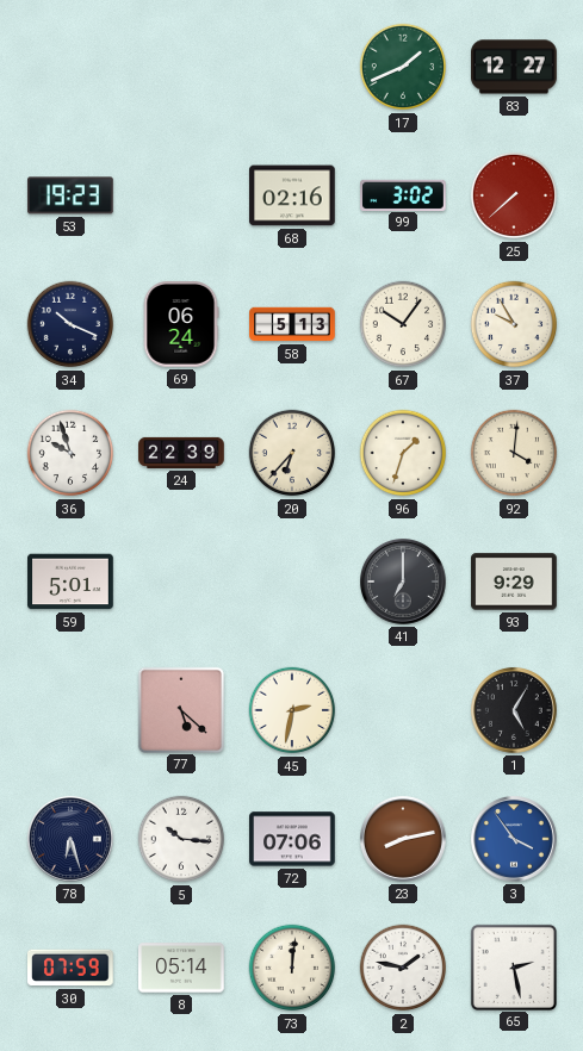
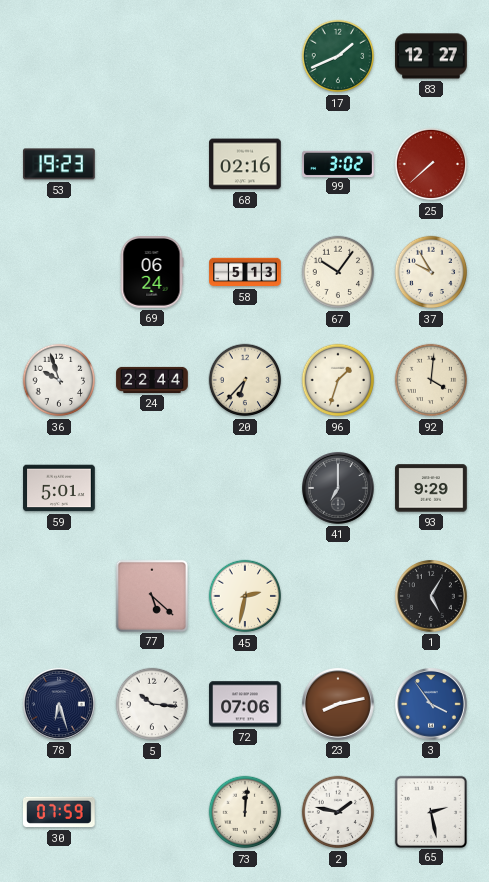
34: 10:19 -> none (70, 324)
24: 22:39 -> 22:44 (152, 380)
8: 05:14 -> none (181, 968)
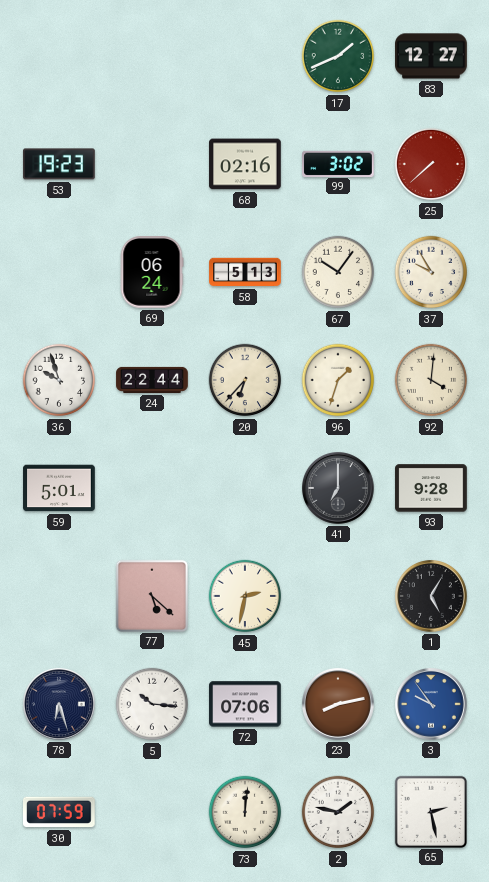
93: 9:29 -> 9:28 (431, 488)
3: 3:54 -> 9:54 (432, 705)
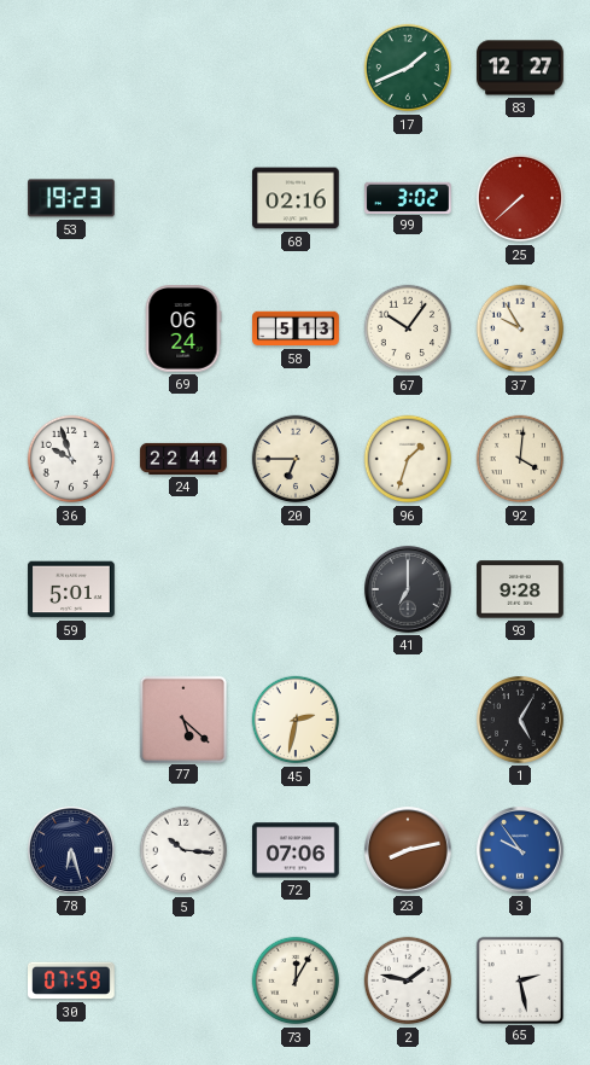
20: 6:37 -> 6:45 (296, 459)
73: 12:01 -> 12:05 (296, 980)
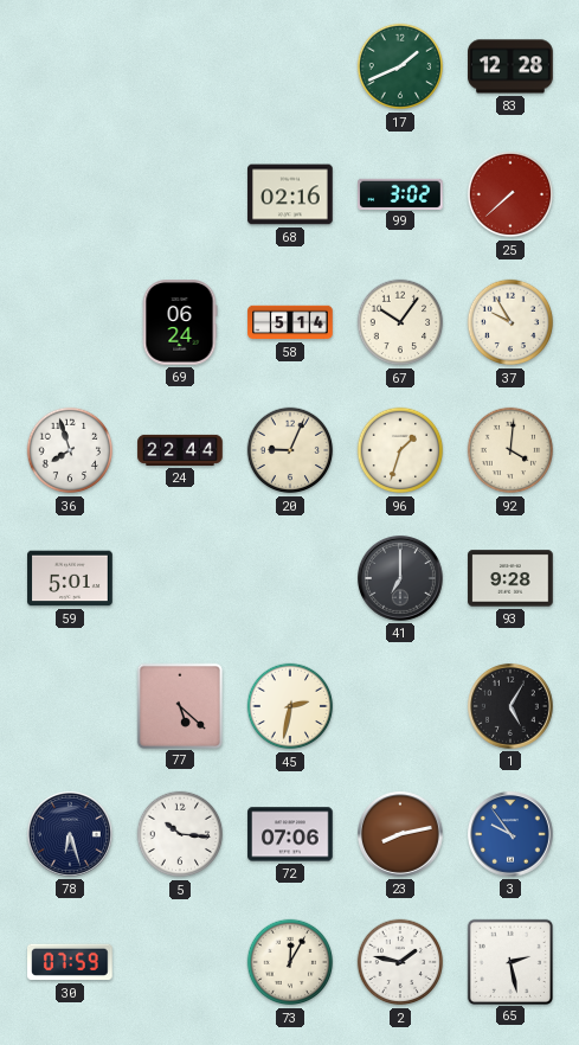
83: 12:27 -> 12:28 (510, 66)
53: 19:23 -> none (72, 198)
58: 5:13 -> 5:14 (290, 322)
36: 9:57 -> 7:57 (70, 450)
20: 6:45 -> 9:04 (290, 450)
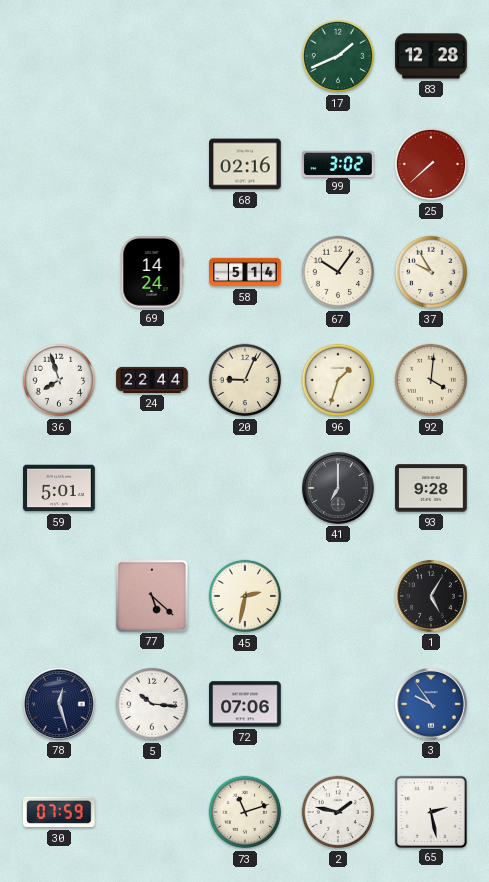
69: 06:24 -> 14:24 (152, 272)
78: 6:27 -> 12:27 (60, 705)
23: 8:13 -> none (401, 835)
73: 12:05 -> 11:12 (245, 812)
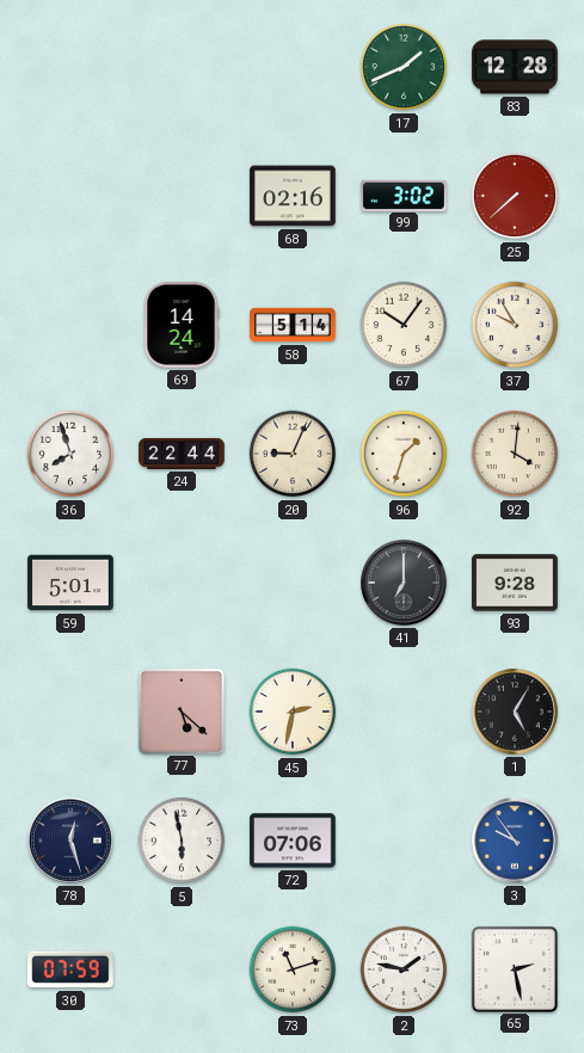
5: 10:16 -> 5:58 (182, 840)
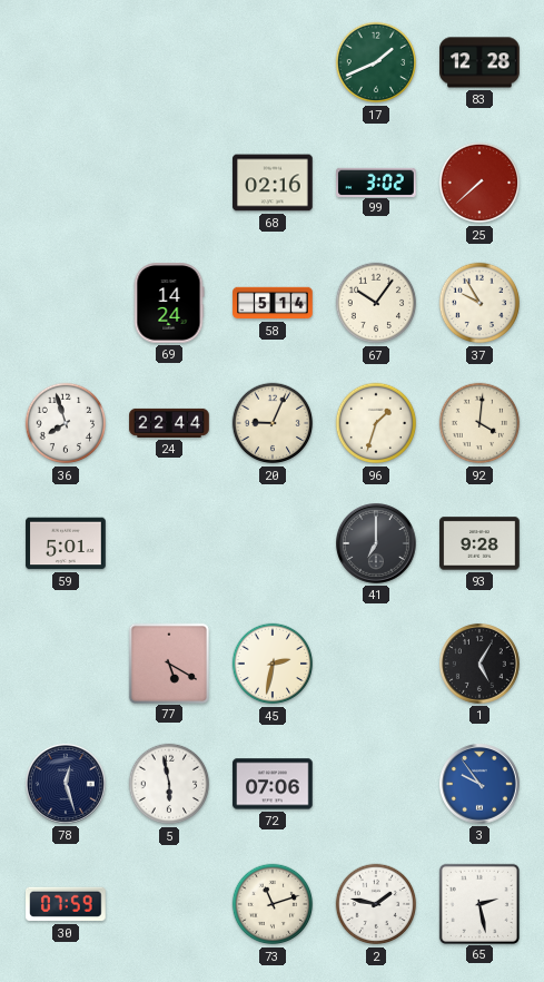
77: 5:22 -> 5:20 (168, 662)
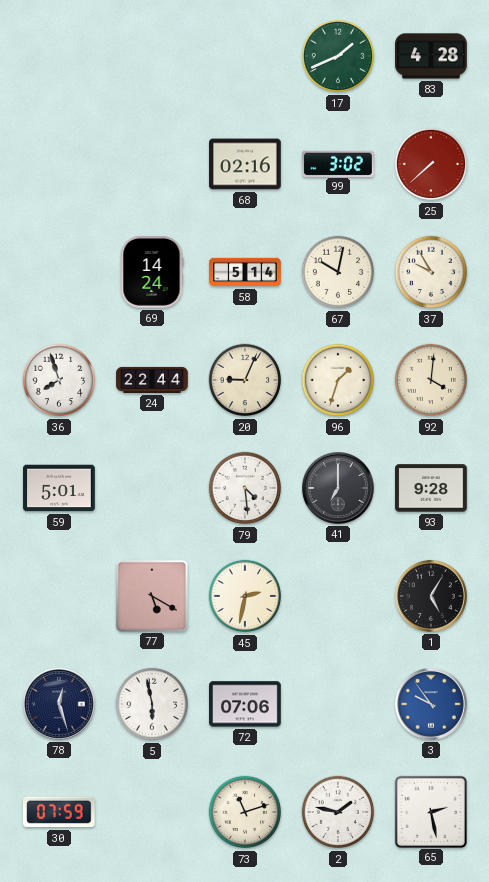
83: 12:28 -> 4:28 (431, 56)
67: 10:06 -> 10:02 (338, 272)
79: none -> 4:29 (245, 488)
